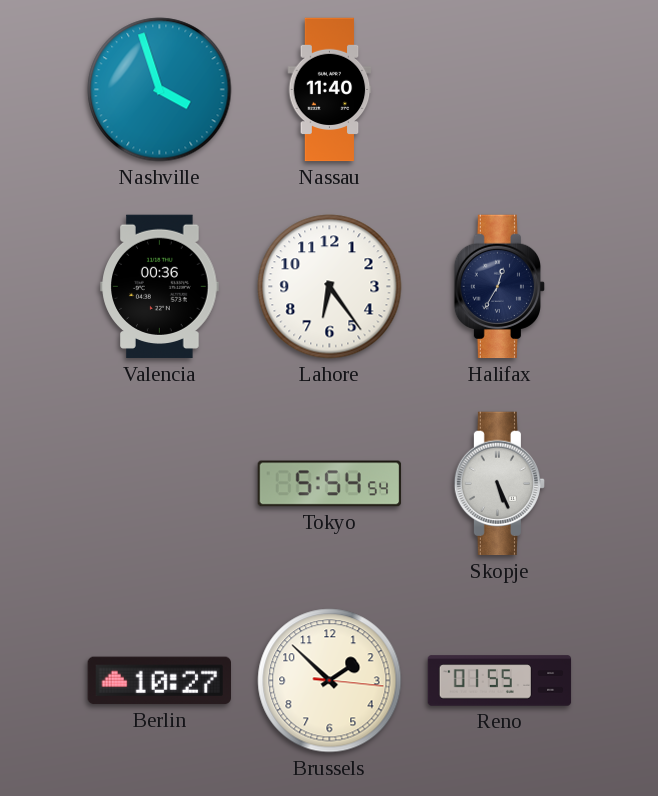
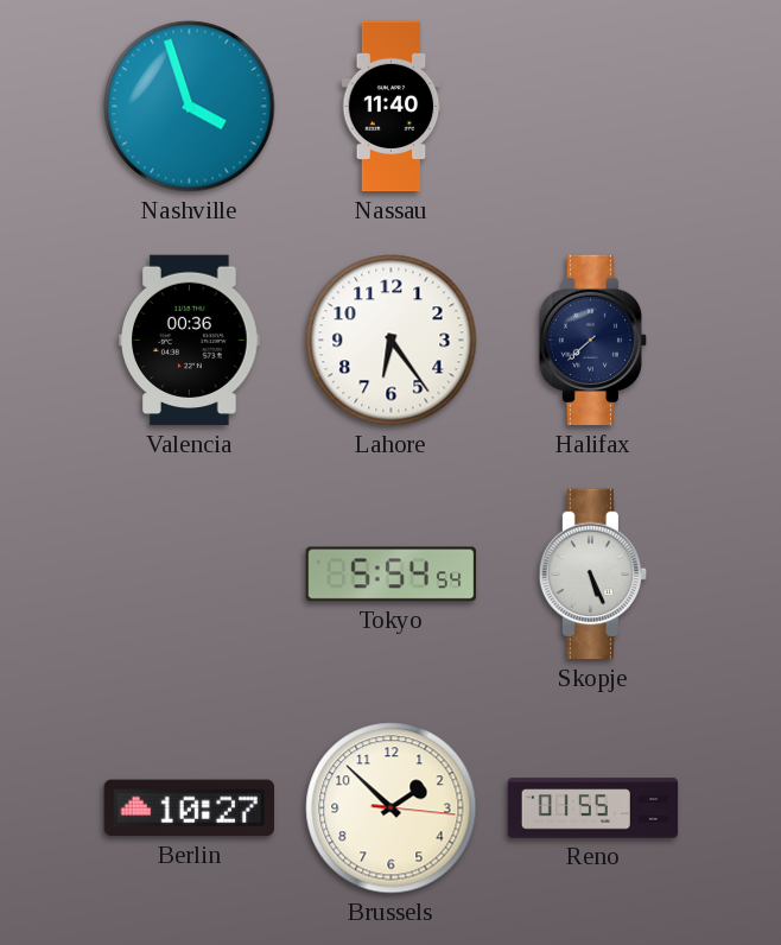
Halifax: 12:35 -> 7:38 (592, 341)
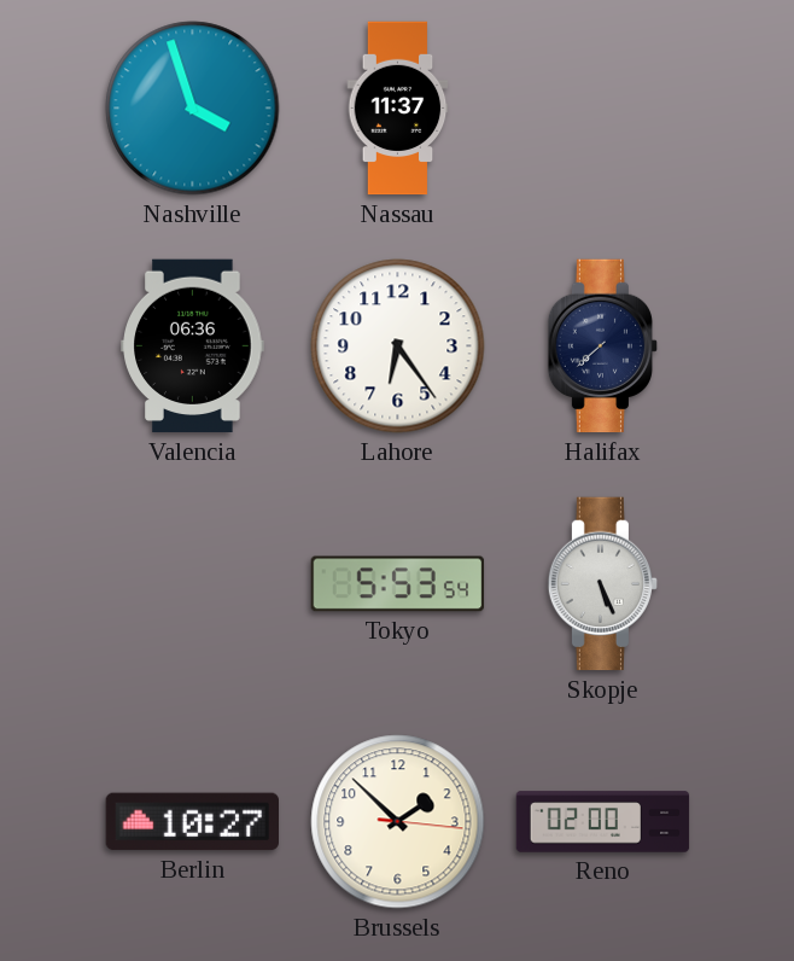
Nassau: 11:40 -> 11:37 (398, 109)
Valencia: 00:36 -> 06:36 (193, 346)
Tokyo: 5:54 -> 5:53 (398, 584)
Reno: 01:55 -> 02:00 (603, 822)
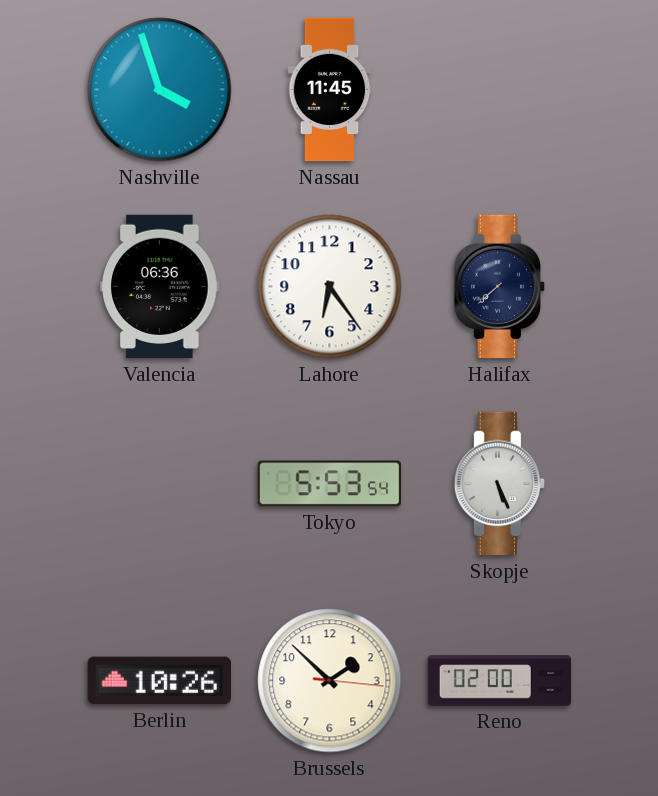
Nassau: 11:37 -> 11:45 (330, 90)
Berlin: 10:27 -> 10:26 (159, 681)
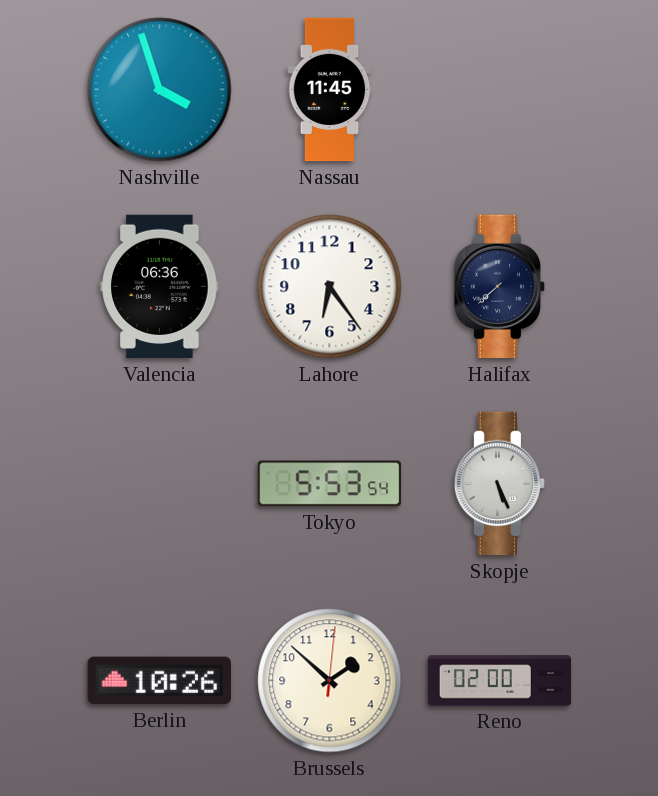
Brussels: 1:52:16 -> 1:52:01 (330, 681)
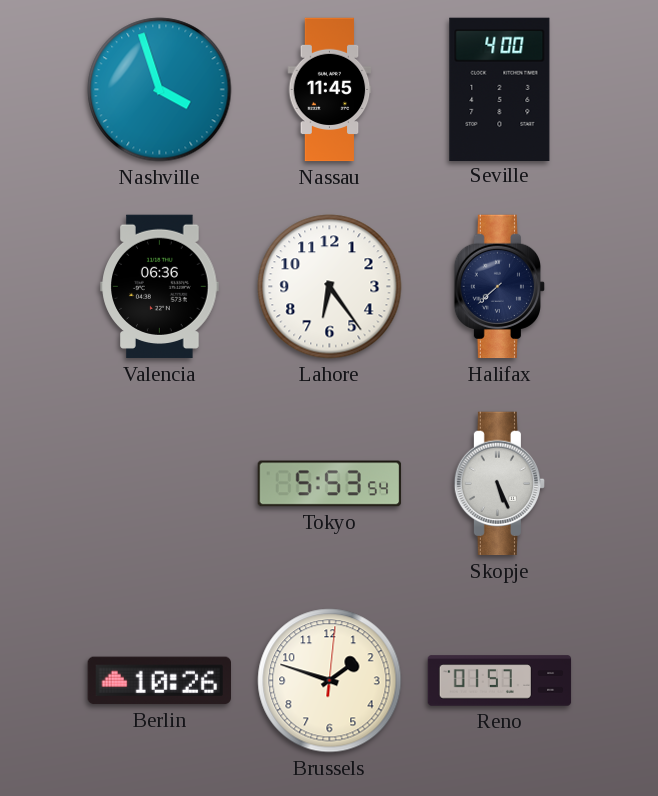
Seville: none -> 4:00 (500, 89)
Brussels: 1:52 -> 1:48 (330, 681)
Reno: 02:00 -> 01:57 (500, 681)
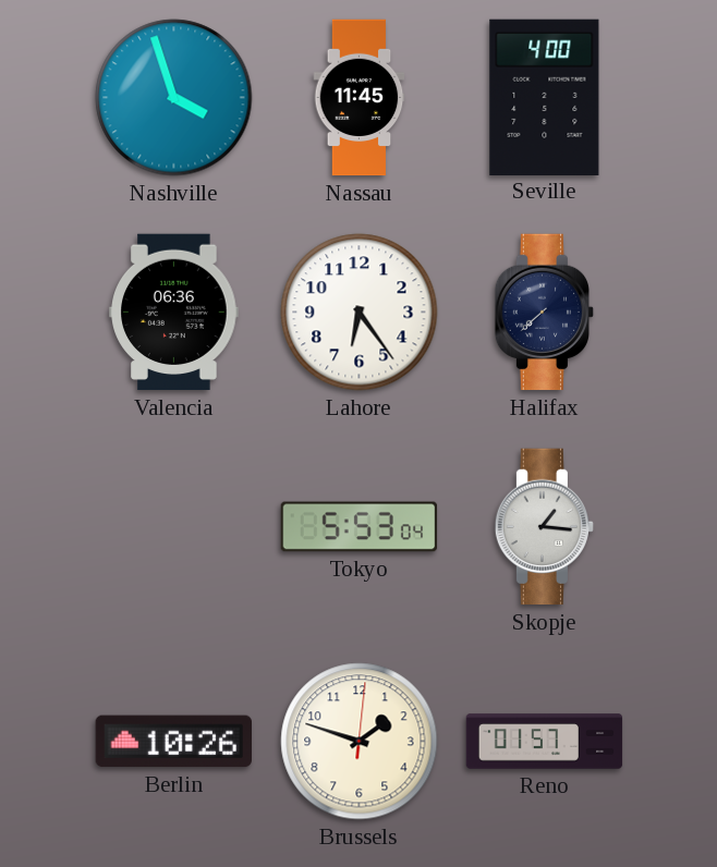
Tokyo: 5:53:54 -> 5:53:04 (360, 527)
Skopje: 5:26 -> 1:16 (544, 527)
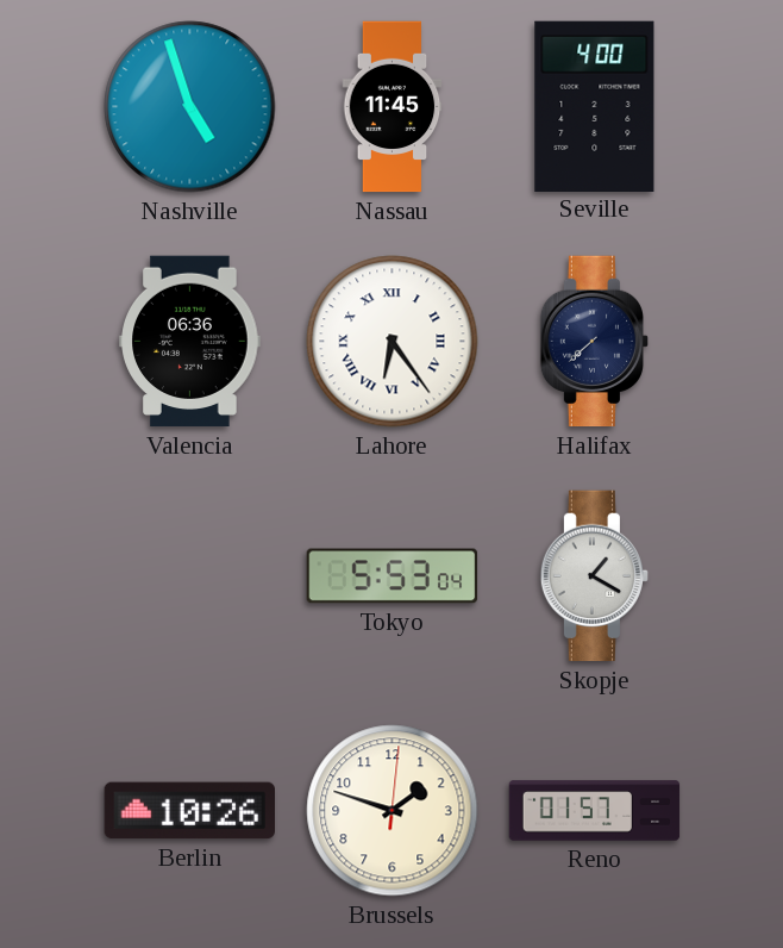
Nashville: 3:57 -> 4:57 (190, 107)
Lahore numerals: Arabic -> Roman (393, 342)
Skopje: 1:16 -> 1:20 (594, 576)
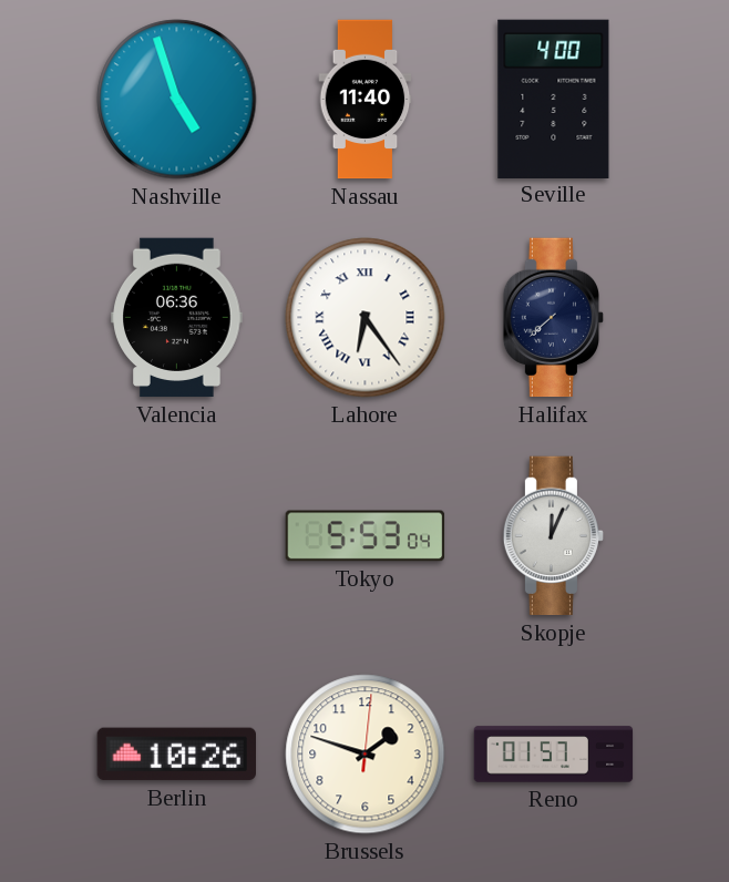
Nassau: 11:45 -> 11:40 (366, 100)
Skopje: 1:20 -> 12:04 (553, 536)
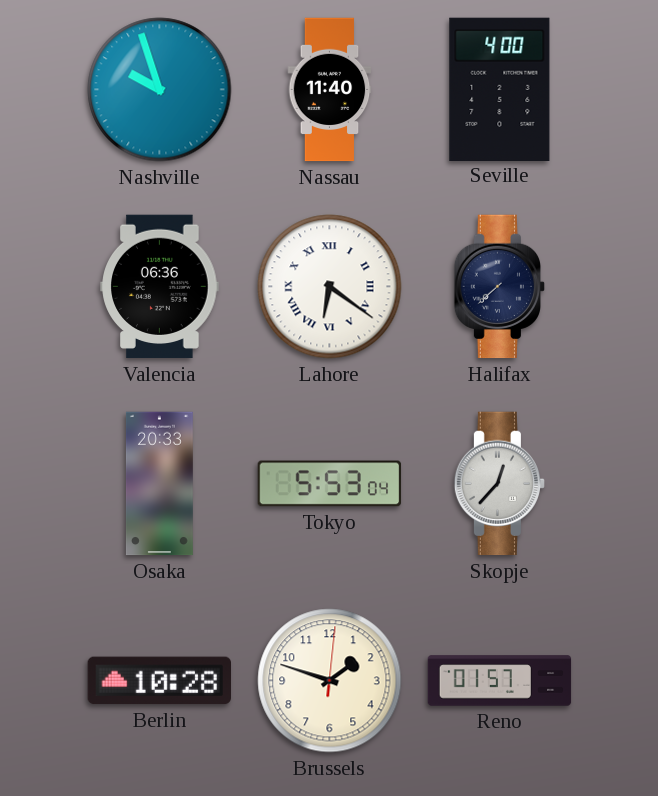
Nashville: 4:57 -> 9:57 (160, 90)
Lahore: 6:24 -> 6:21 (330, 287)
Osaka: none -> 20:33 (159, 484)
Skopje: 12:04 -> 12:37 (499, 484)
Berlin: 10:26 -> 10:28 (159, 681)
